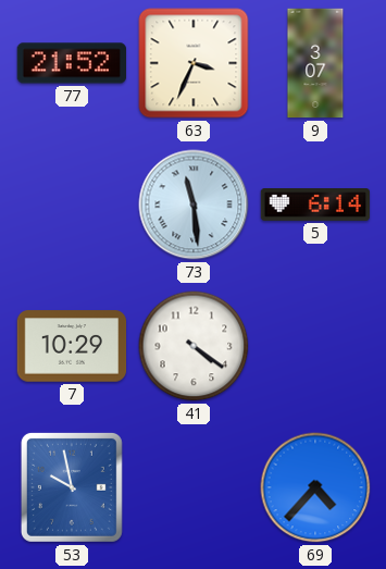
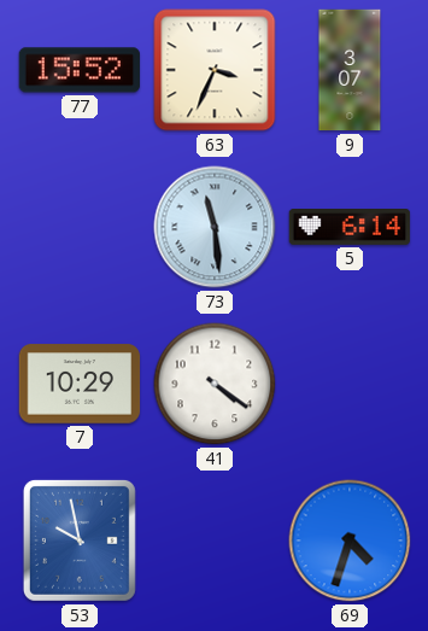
77: 21:52 -> 15:52 (78, 70)
69: 4:37 -> 4:33 (350, 541)
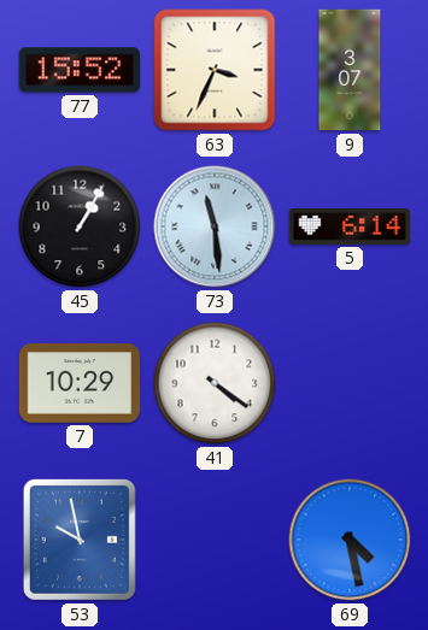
45: none -> 1:05 (80, 226)
69: 4:33 -> 4:28 (350, 540)
